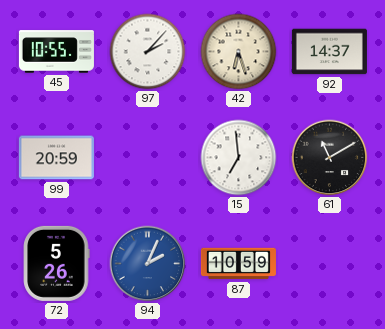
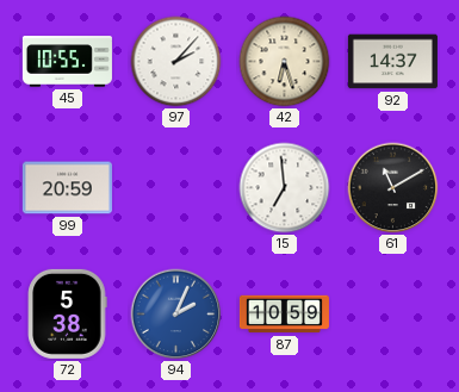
72: 5:26 -> 5:38 (68, 313)
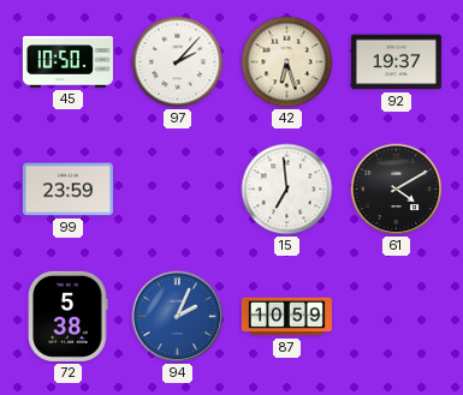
45: 10:55 -> 10:50 (67, 62)
92: 14:37 -> 19:37 (396, 62)
99: 20:59 -> 23:59 (67, 190)
61: 11:10 -> 4:10 (397, 190)
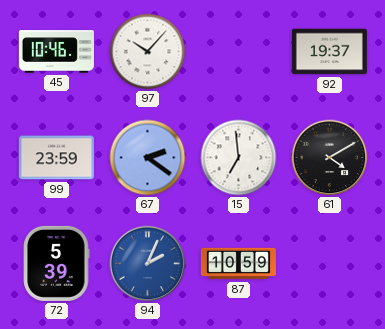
45: 10:50 -> 10:46 (56, 52)
97: 2:07 -> 10:07 (148, 52)
42: 6:27 -> none (287, 62)
67: none -> 2:21 (148, 158)
72: 5:38 -> 5:39 (57, 263)
